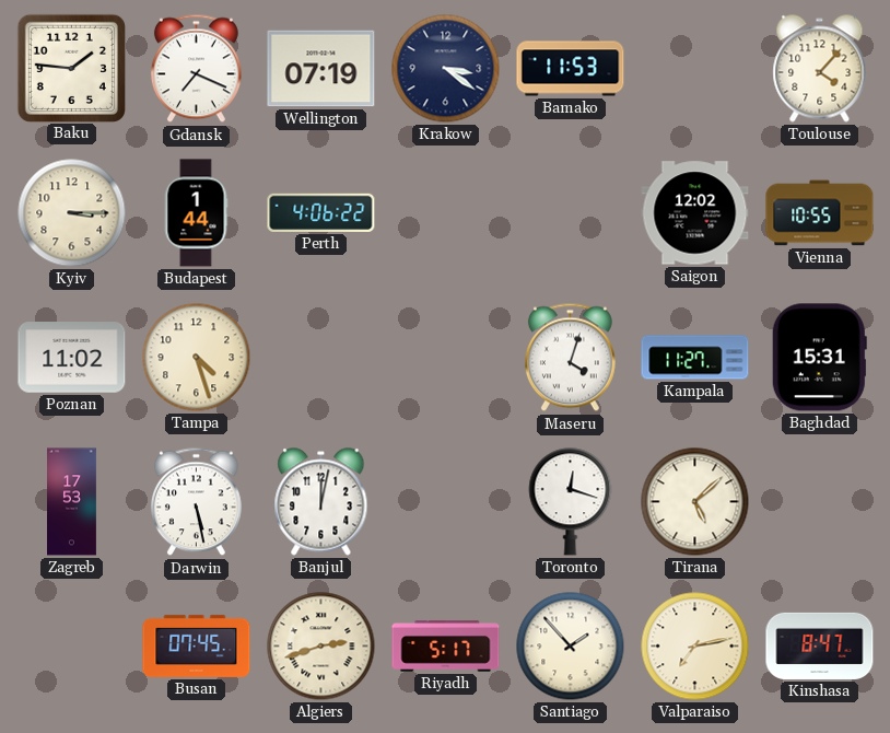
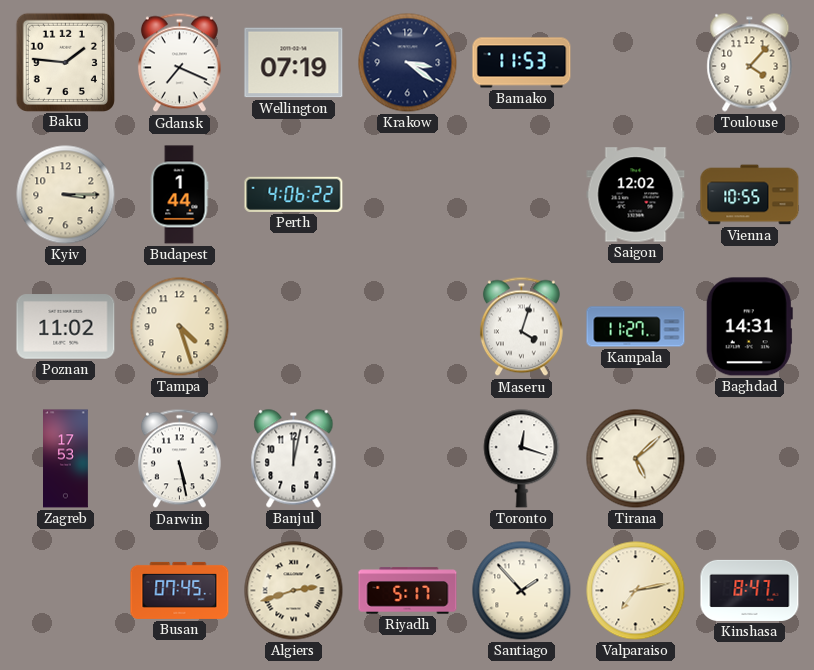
Baghdad: 15:31 -> 14:31 (749, 327)
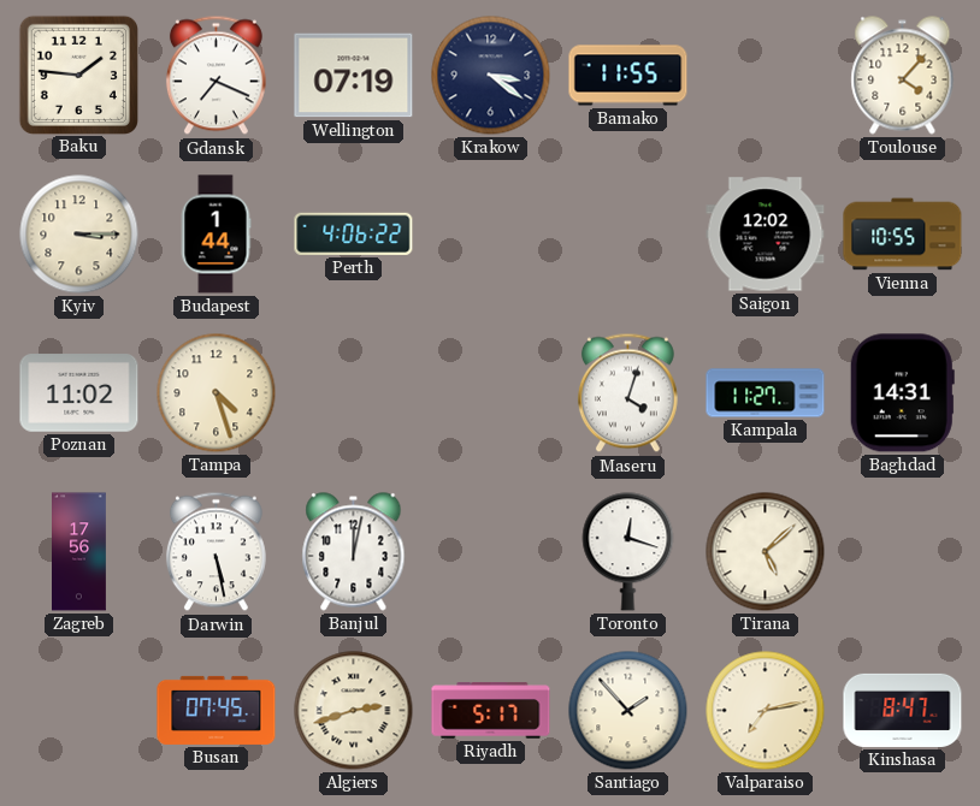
Bamako: 11:53 -> 11:55 (628, 76)
Zagreb: 17:53 -> 17:56 (79, 552)
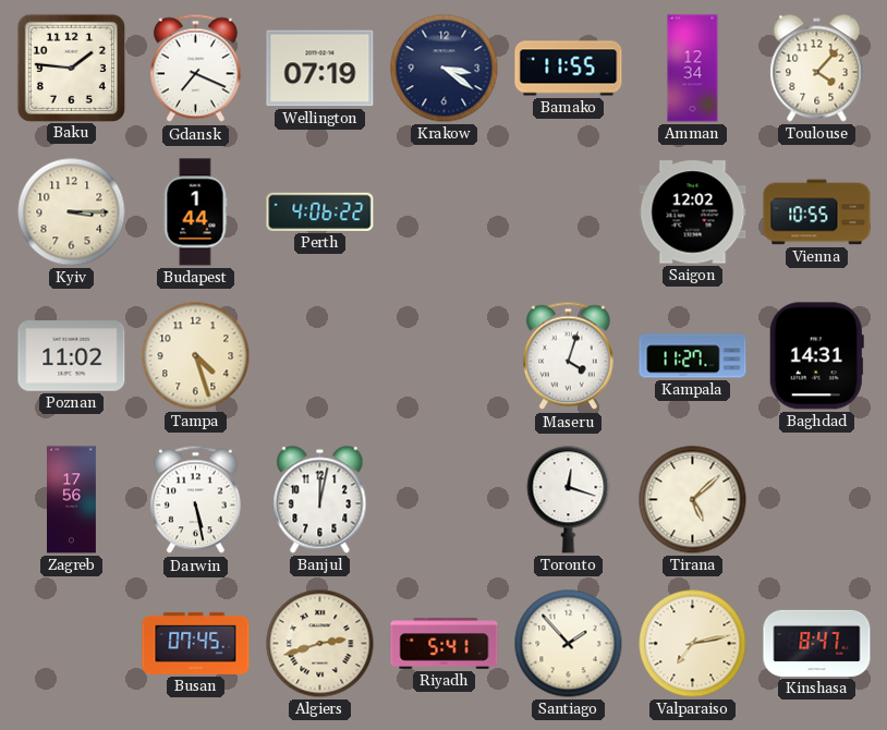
Amman: none -> 12:34 (693, 69)
Riyadh: 5:17 -> 5:41 (445, 644)
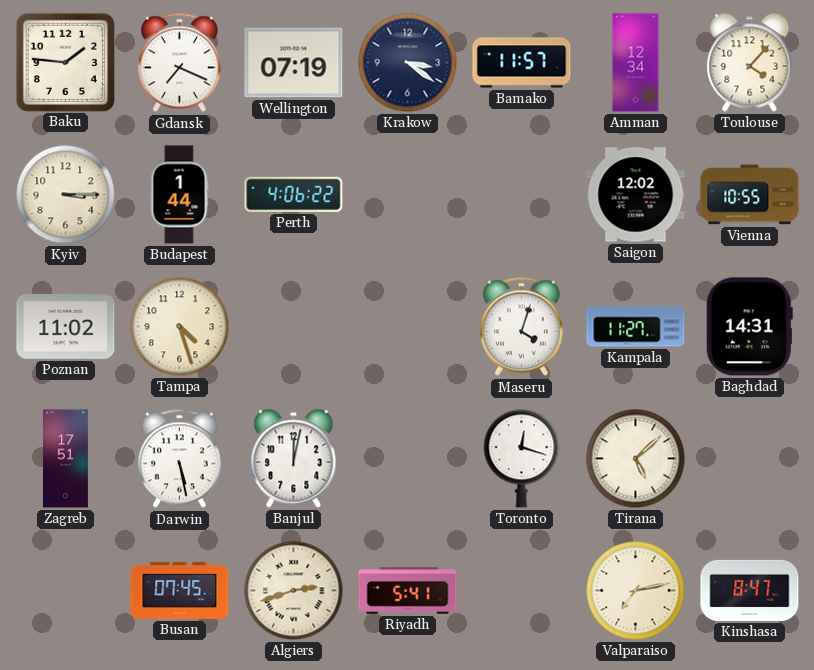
Bamako: 11:55 -> 11:57 (522, 63)
Zagreb: 17:56 -> 17:51 (66, 459)
Santiago: 1:53 -> none (569, 644)
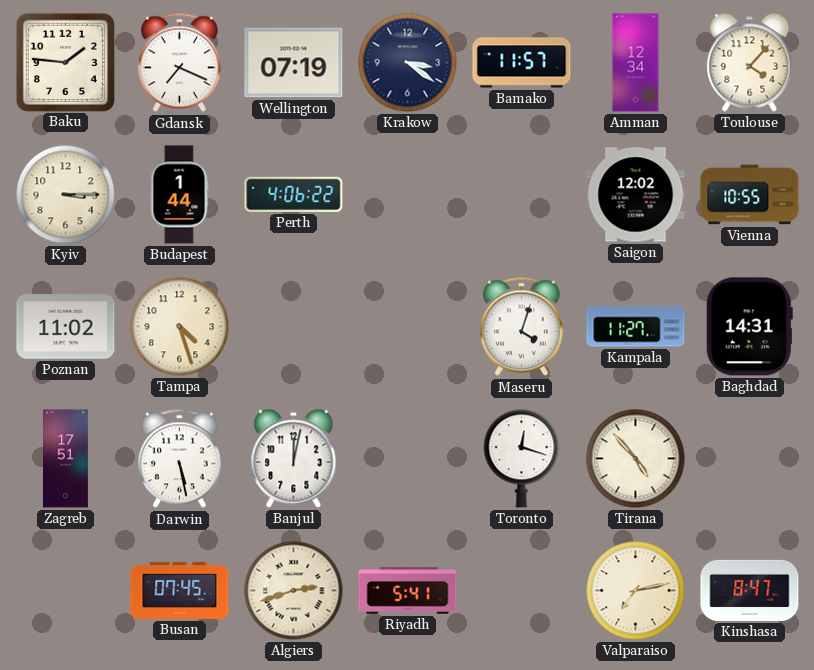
Tirana: 5:08 -> 4:53 (636, 459)
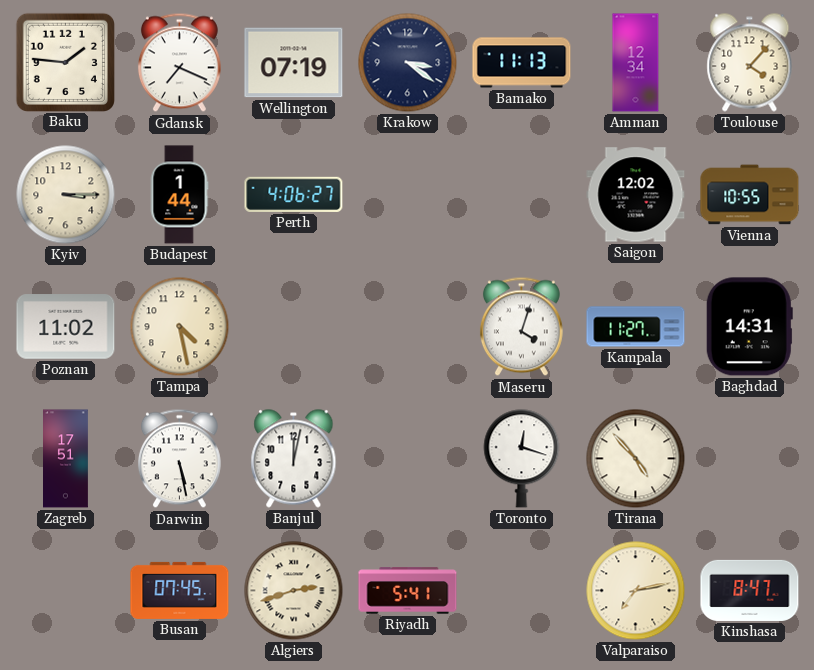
Bamako: 11:57 -> 11:13 (522, 63)
Perth: 4:06:22 -> 4:06:27 (294, 194)
Tampa: 4:27 -> 4:28 (180, 327)
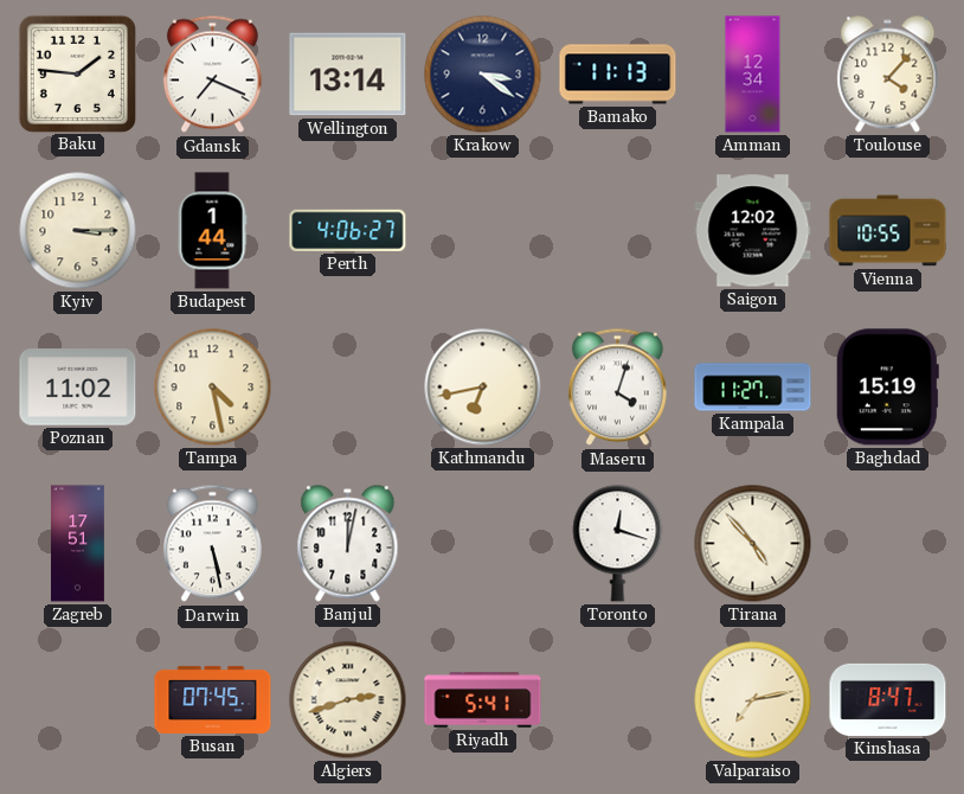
Wellington: 07:19 -> 13:14 (348, 75)
Kathmandu: none -> 6:43 (483, 388)
Baghdad: 14:31 -> 15:19 (887, 388)
